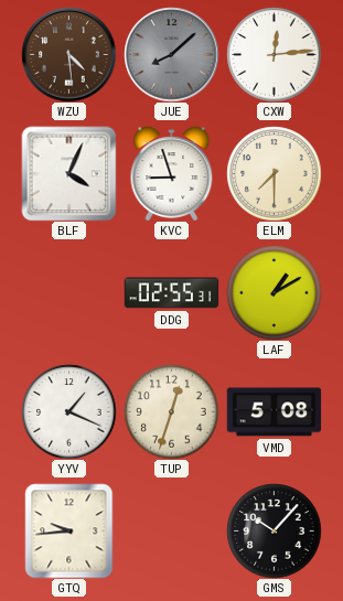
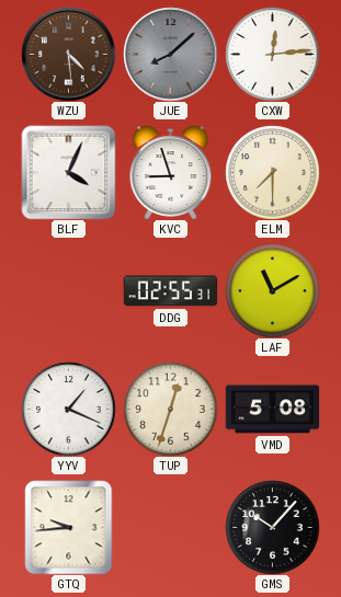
LAF: 1:10 -> 11:10 (272, 290)
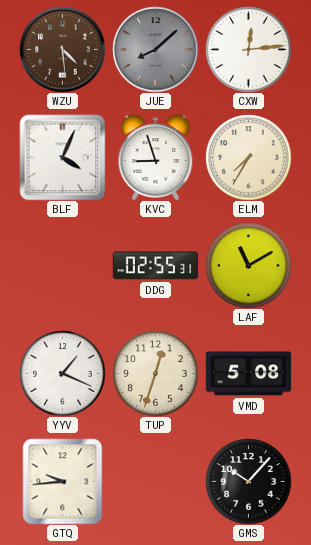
ELM: 7:30 -> 7:35 (248, 157)
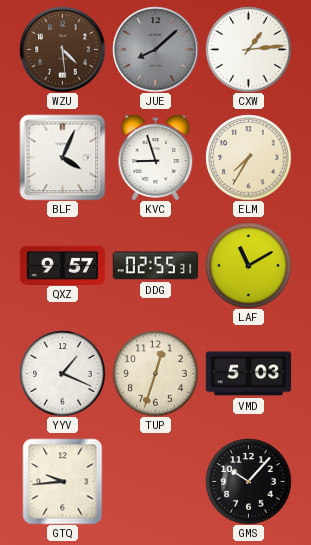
CXW: 12:14 -> 1:14 (248, 49)
QXZ: none -> 9:57 (62, 265)
VMD: 5:08 -> 5:03 (248, 374)
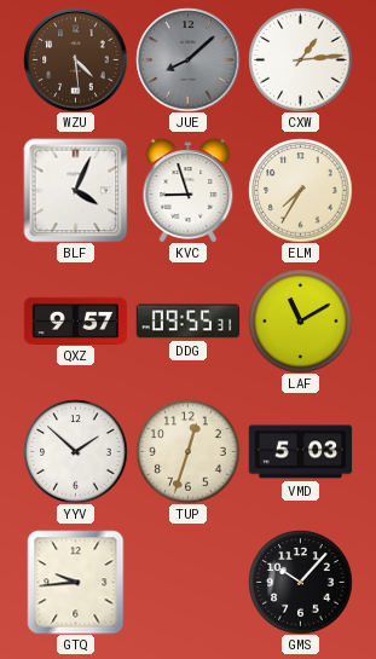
DDG: 02:55 -> 09:55 (187, 322)
YYV: 1:19 -> 1:52 (75, 451)
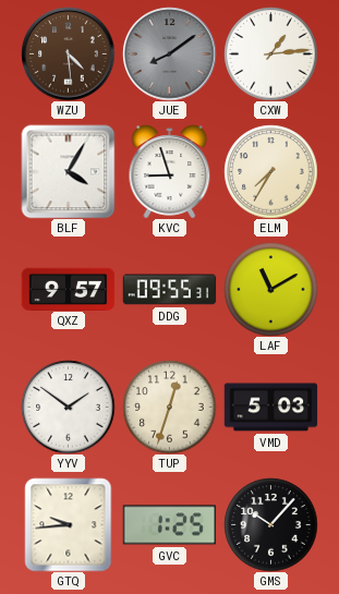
JUE: 8:08 -> 8:09 (169, 53)
BLF: 4:04 -> 4:05 (68, 171)
YYV: 1:52 -> 1:51 (68, 407)
GVC: none -> 1:25 (169, 525)
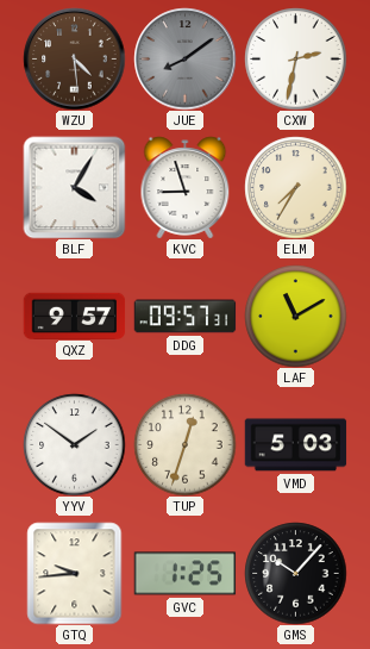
CXW: 1:14 -> 2:32 (295, 58)
DDG: 09:55 -> 09:57 (184, 317)
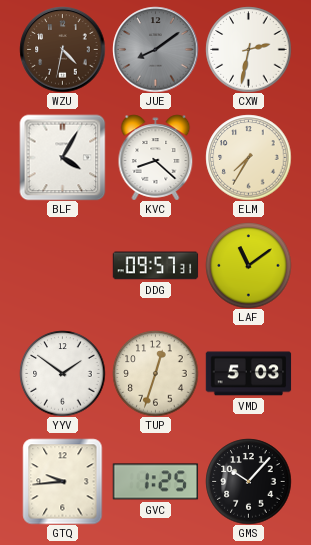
WZU: 4:29 -> 4:32 (62, 49)
KVC: 8:57 -> 8:22 (156, 157)
QXZ: 9:57 -> none (74, 316)
LAF: 11:10 -> 11:09 (248, 265)
